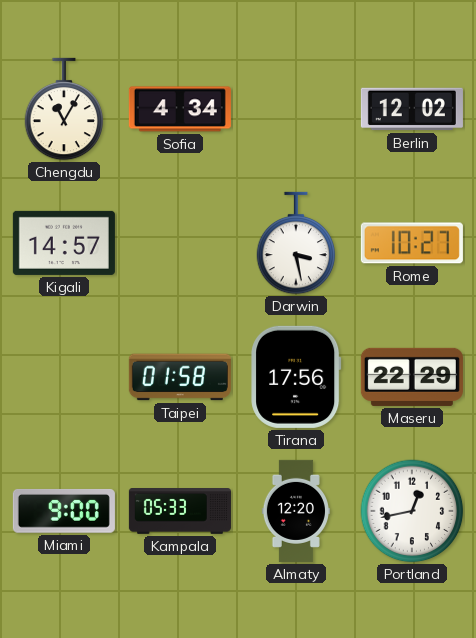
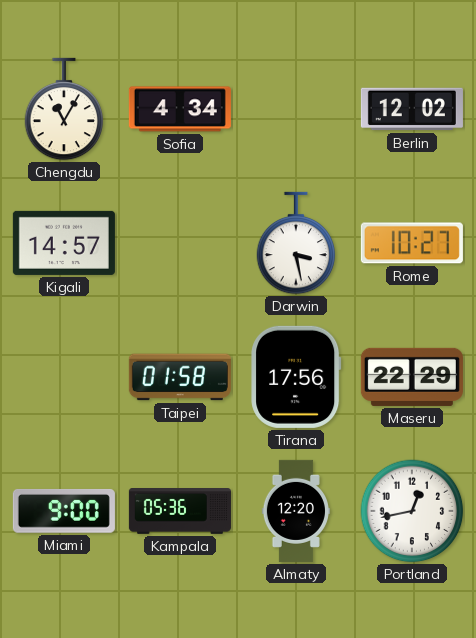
Kampala: 05:33 -> 05:36 (180, 512)
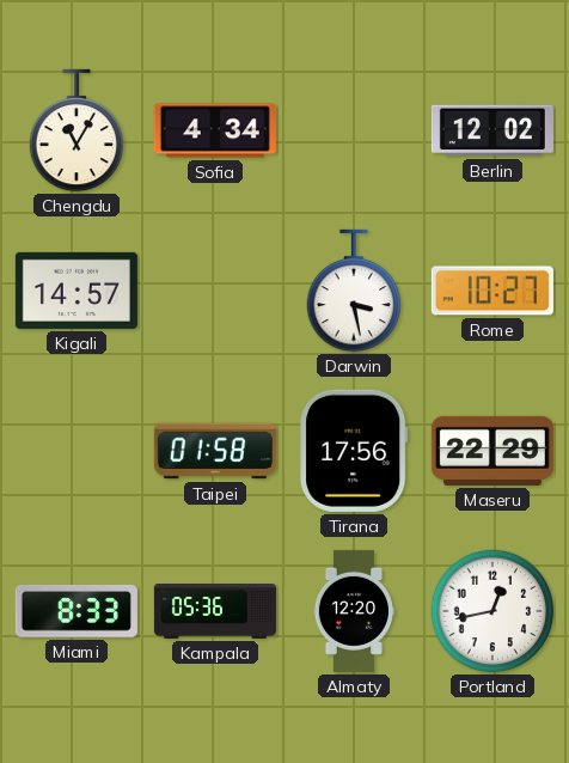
Miami: 9:00 -> 8:33 (77, 611)
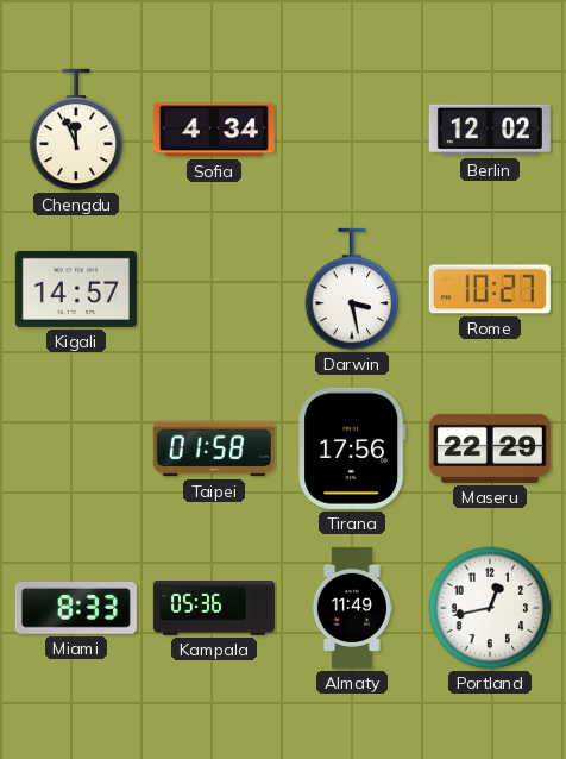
Chengdu: 11:05 -> 11:56 (76, 130)
Almaty: 12:20 -> 11:49 (352, 608)
